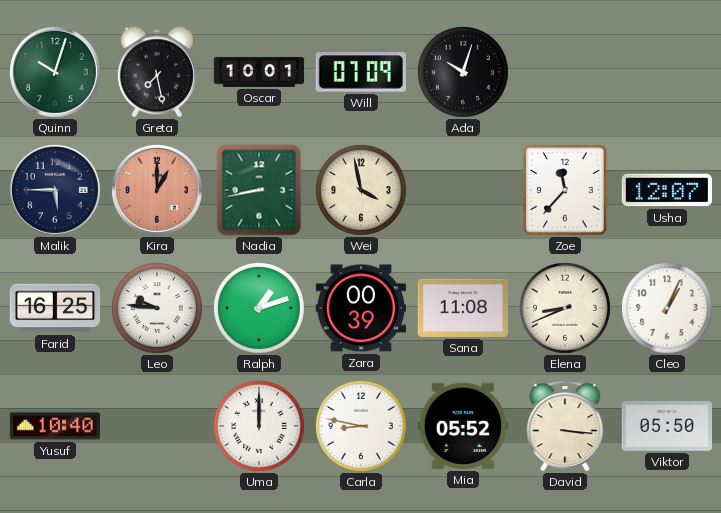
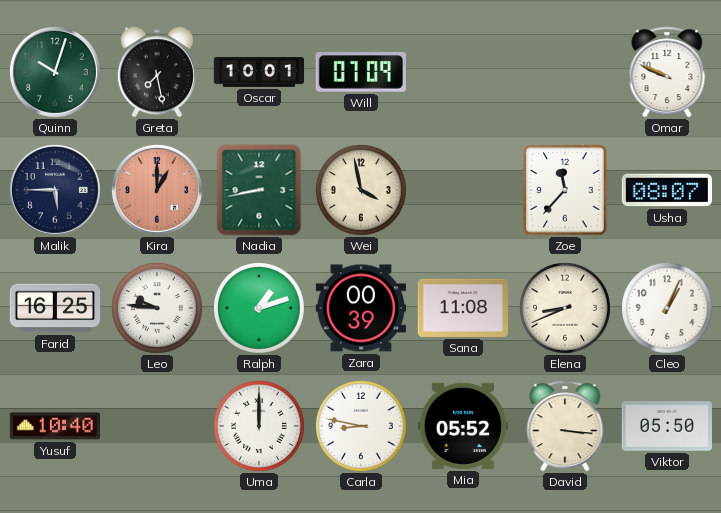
Ada: 10:03 -> none (464, 73)
Omar: none -> 9:49 (667, 72)
Usha: 12:07 -> 08:07 (666, 190)
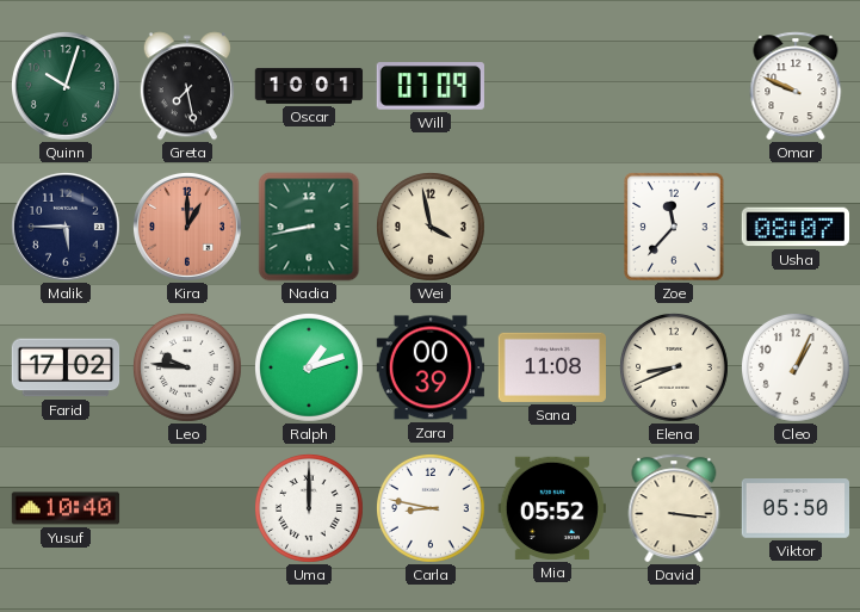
Farid: 16:25 -> 17:02 (66, 367)
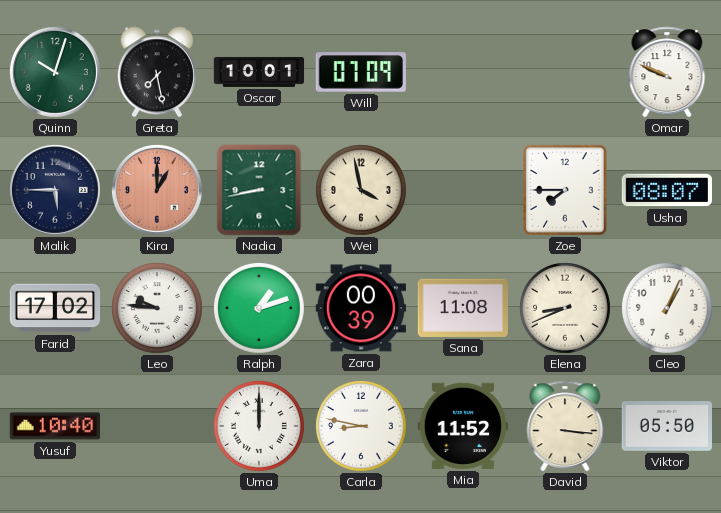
Zoe: 11:37 -> 7:45 (565, 190)
Mia: 05:52 -> 11:52 (463, 426)
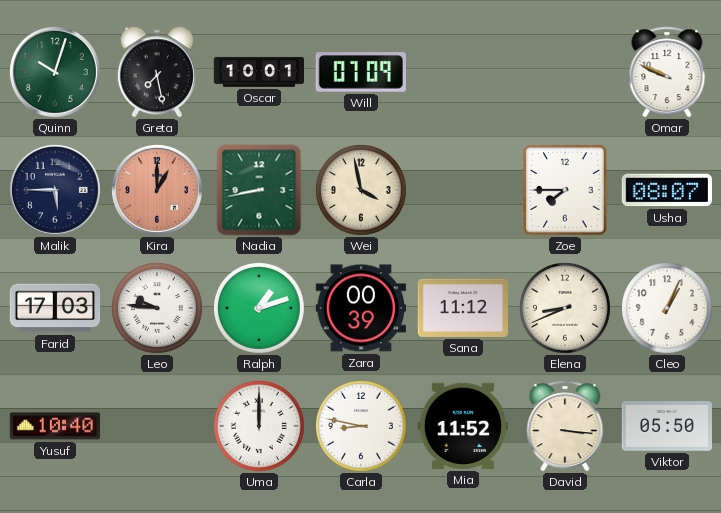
Farid: 17:02 -> 17:03 (55, 308)
Sana: 11:08 -> 11:12 (462, 308)
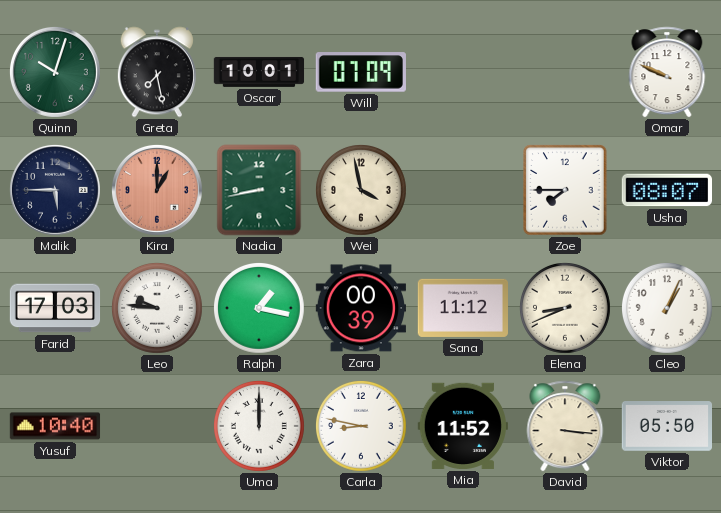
Ralph: 1:12 -> 1:17 (260, 309)
